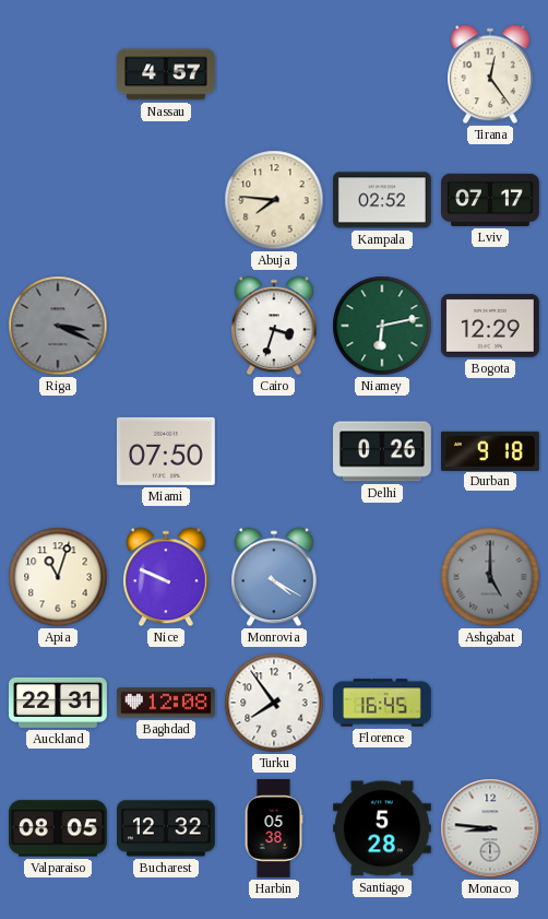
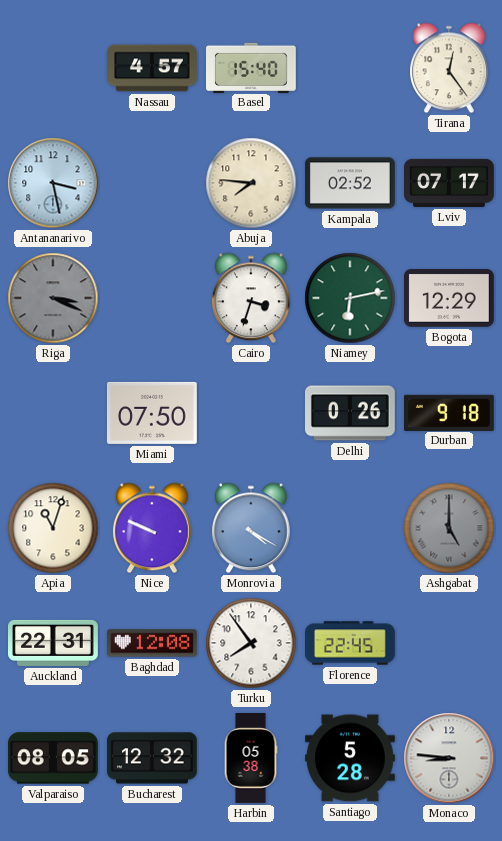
Basel: none -> 15:40 (252, 67)
Antananarivo: none -> 3:28 (53, 183)
Florence: 16:45 -> 22:45 (351, 643)
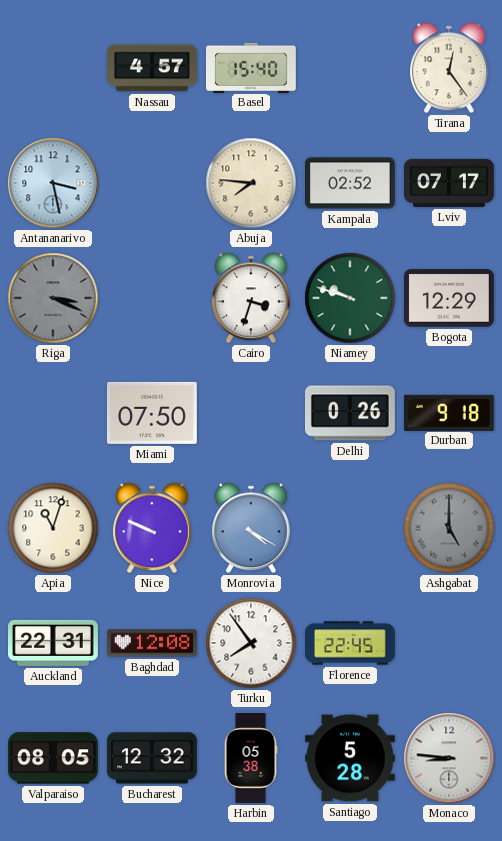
Niamey: 6:13 -> 9:48 (350, 298)
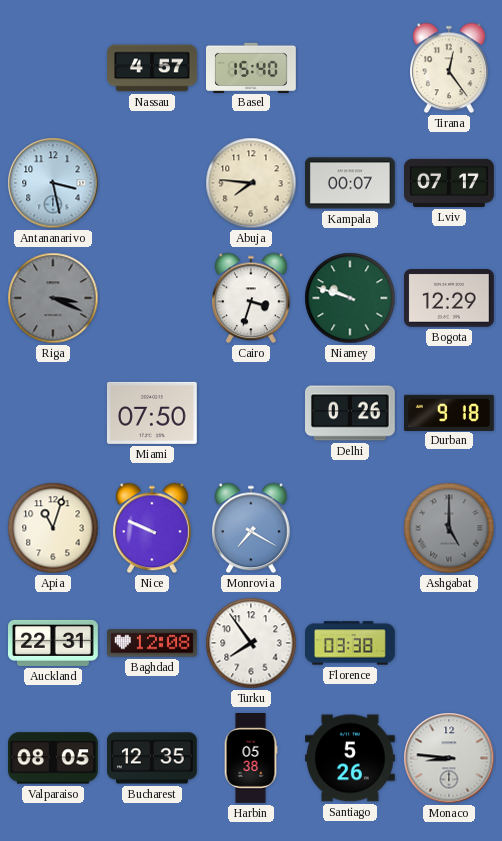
Kampala: 02:52 -> 00:07 (351, 183)
Monrovia: 4:20 -> 7:20 (252, 528)
Florence: 22:45 -> 03:38 (351, 643)
Bucharest: 12:32 -> 12:35 (153, 758)
Santiago: 5:28 -> 5:26 (351, 758)
